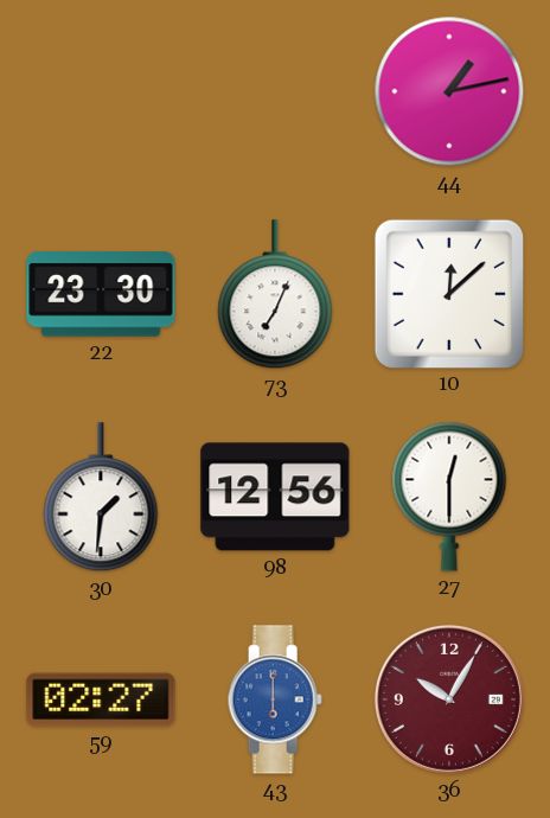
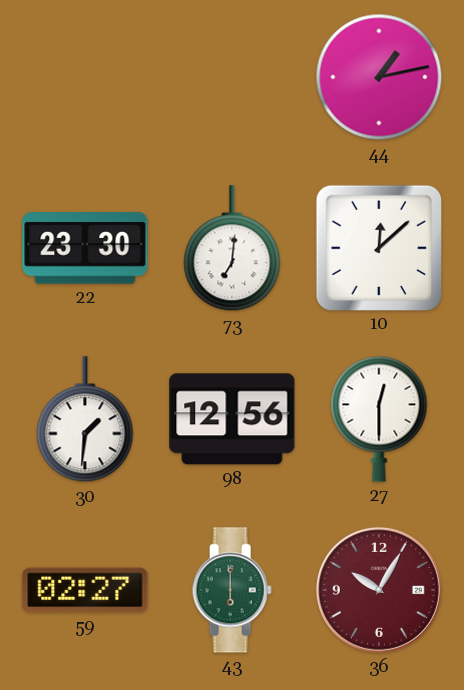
73: 7:04 -> 7:01 (232, 249)
43 dial: blue -> green (232, 590)
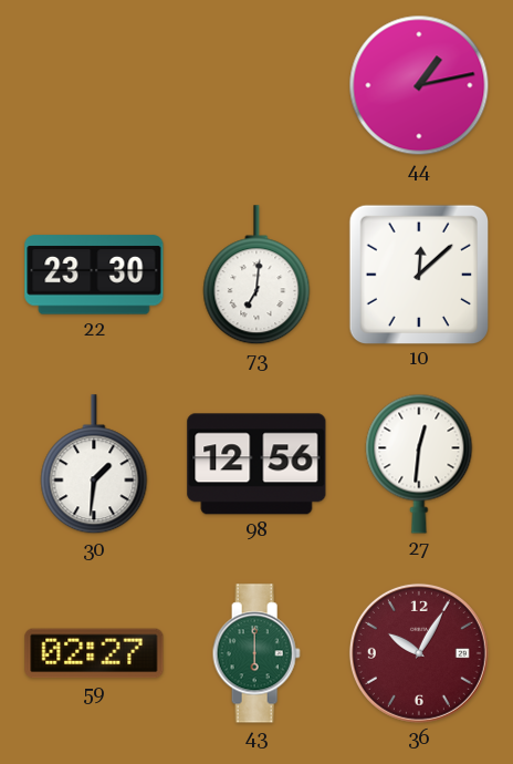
27: 12:30 -> 12:31 (419, 464)
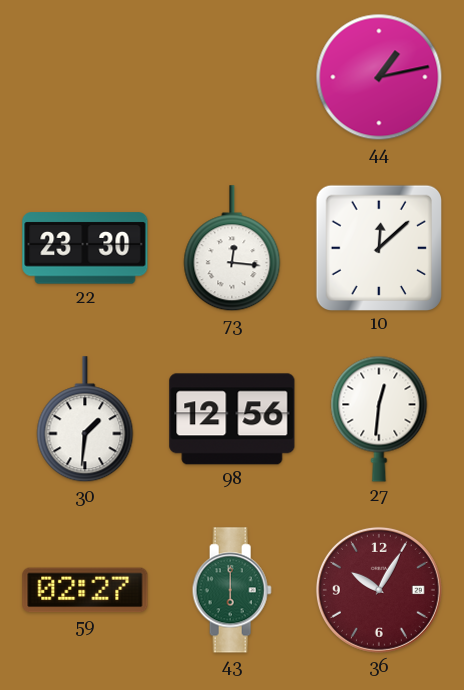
73: 7:01 -> 12:16 (232, 249)
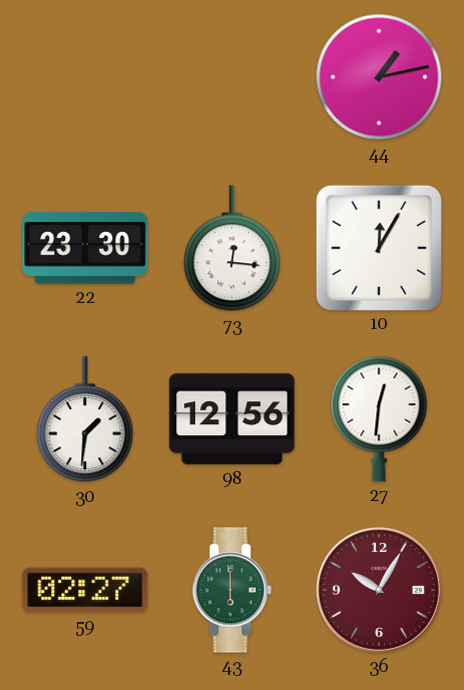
10: 12:08 -> 12:05 (378, 247)
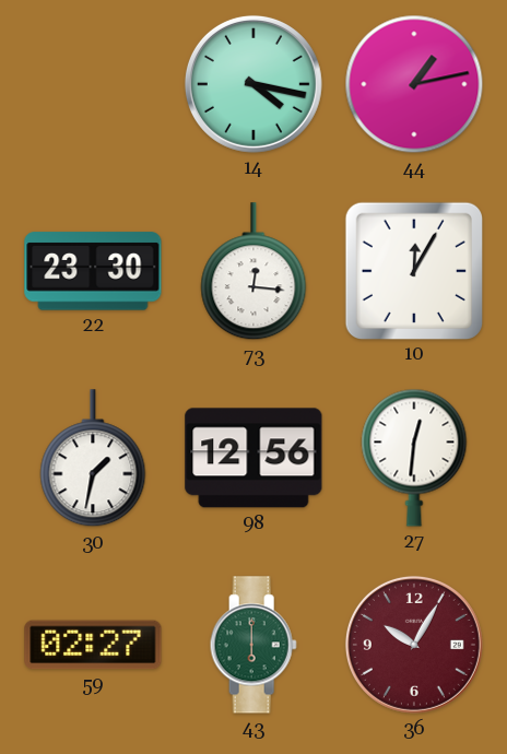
14: none -> 4:17 (253, 84)
30: 1:31 -> 1:32 (93, 459)
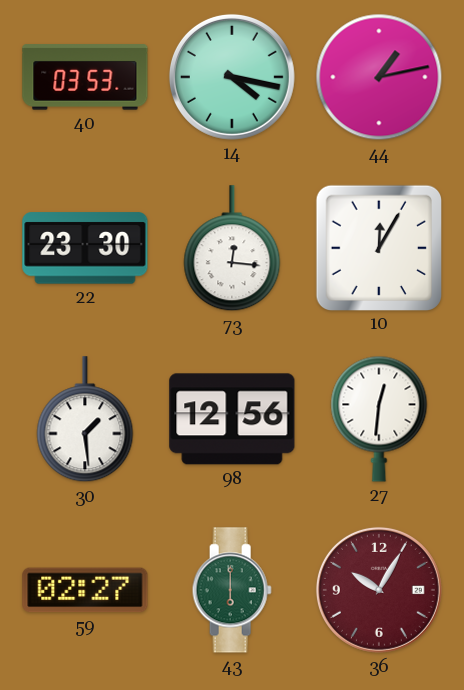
40: none -> 03:53 (85, 77)
30: 1:32 -> 1:29 (85, 420)
